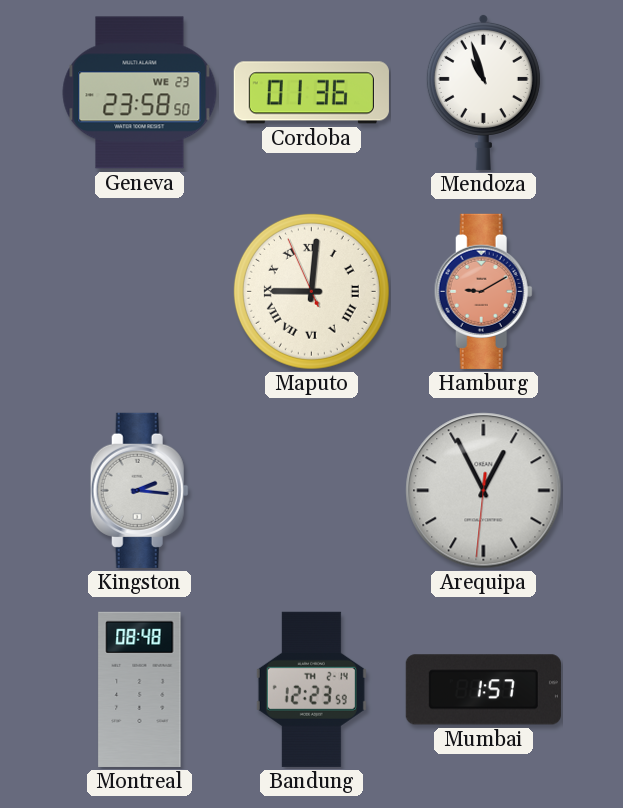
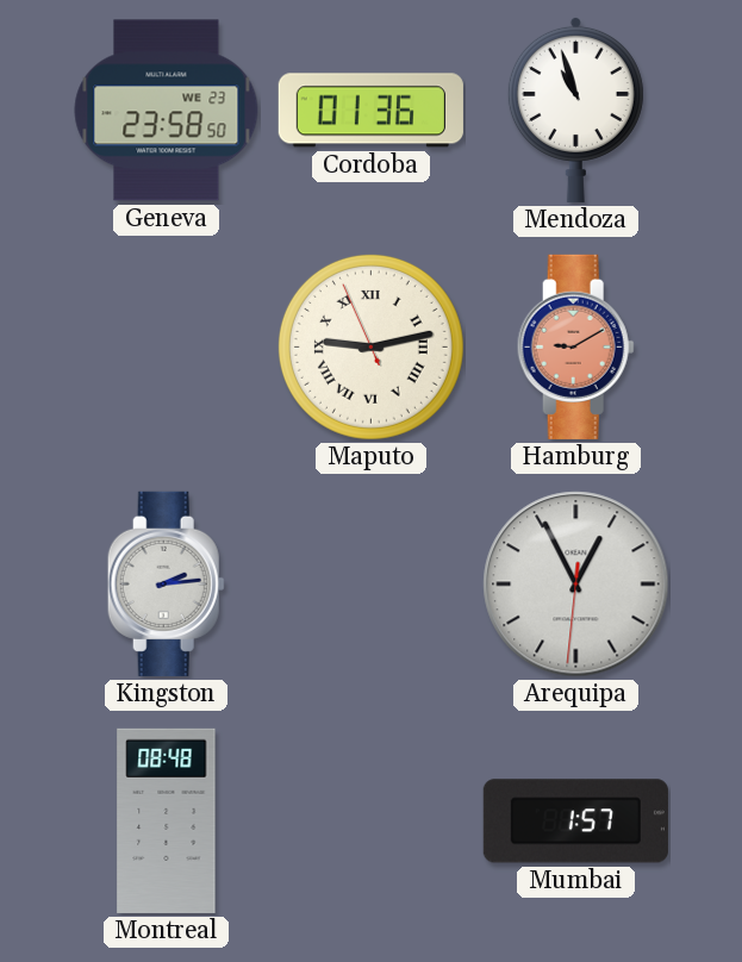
Maputo: 9:00 -> 9:12 (370, 346)
Kingston: 2:16 -> 2:14 (166, 583)
Bandung: 12:23 -> none (311, 689)
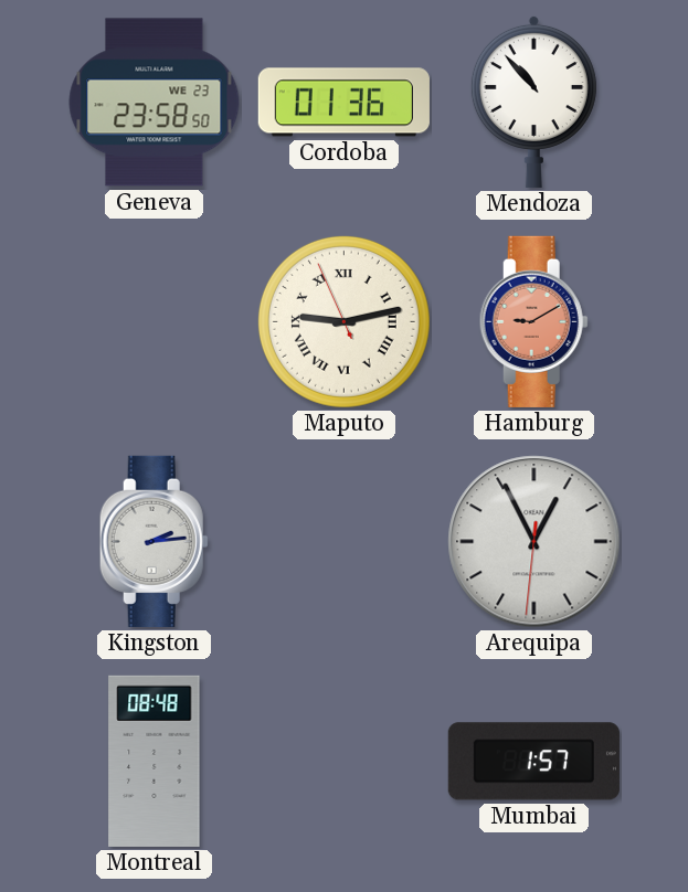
Mendoza: 10:57 -> 10:53 (533, 102)
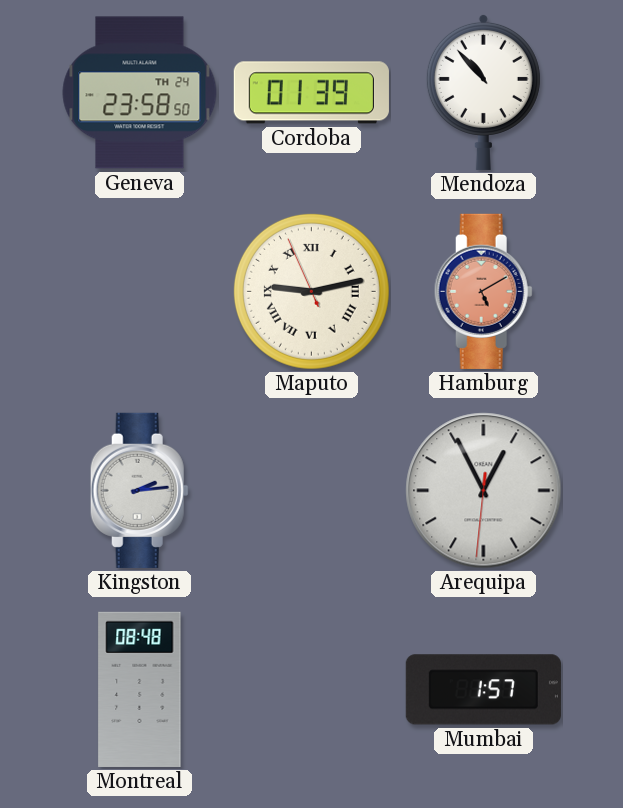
Geneva date: WE 23 -> TH 24 (140, 93)
Cordoba: 01:36 -> 01:39 (311, 93)
Hamburg: 9:10 -> 5:10 (483, 291)
